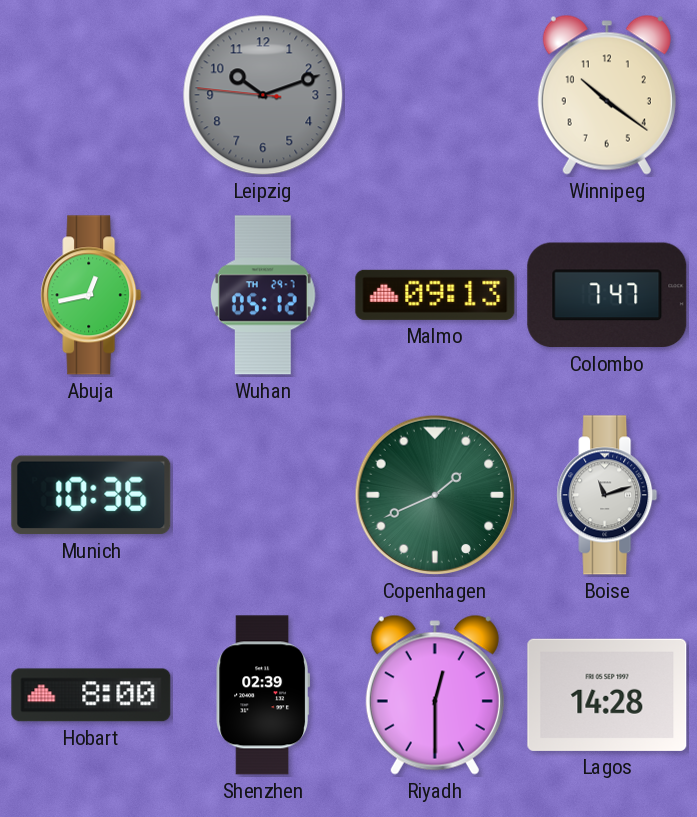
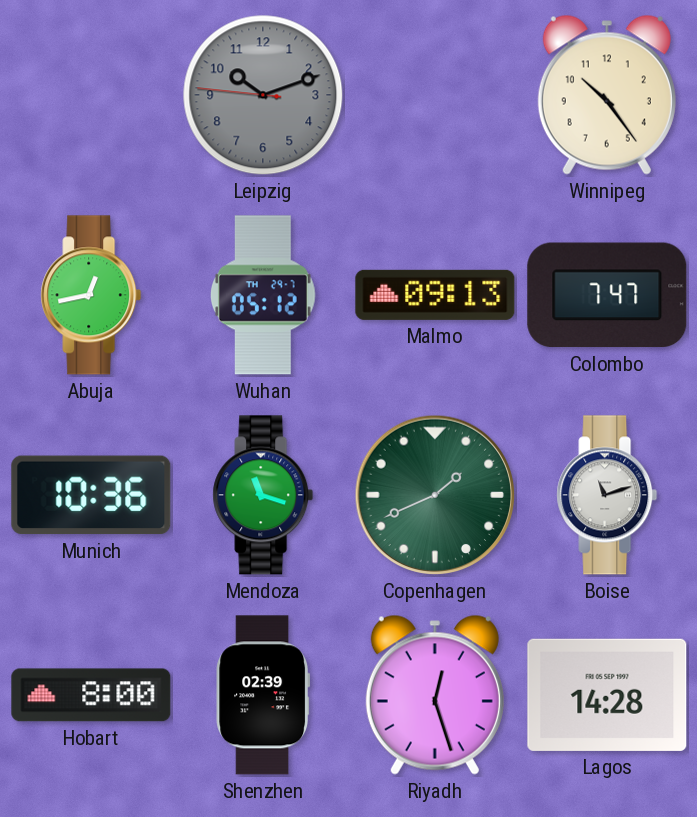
Winnipeg: 10:21 -> 10:24 (607, 95)
Mendoza: none -> 11:18 (263, 495)
Riyadh: 12:30 -> 12:27 (435, 695)
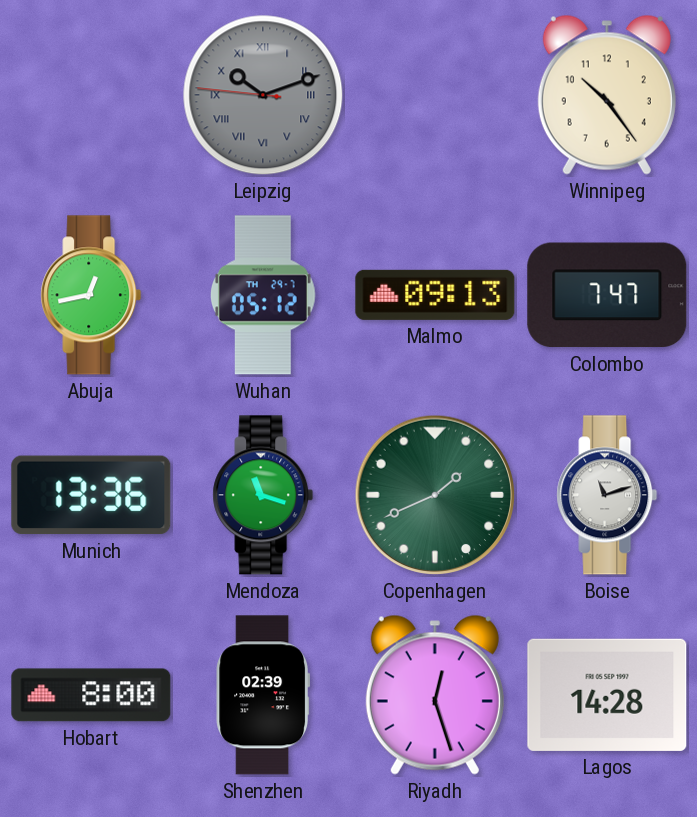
Leipzig numerals: Arabic -> Roman (263, 95)
Munich: 10:36 -> 13:36 (91, 495)
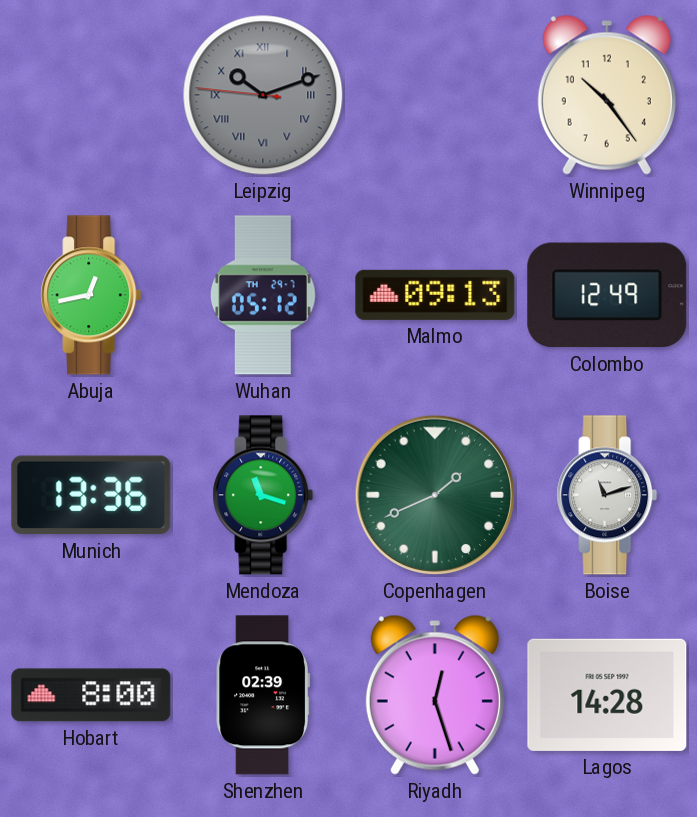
Colombo: 7:47 -> 12:49 (607, 295)
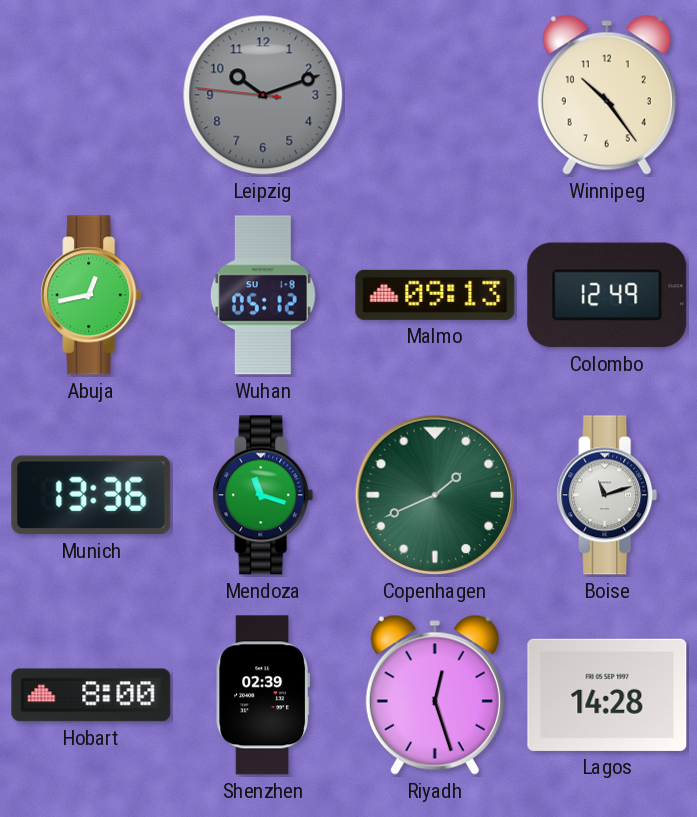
Leipzig numerals: Roman -> Arabic (263, 95)
Wuhan date: TH 29-7 -> SU 1-8 (263, 295)
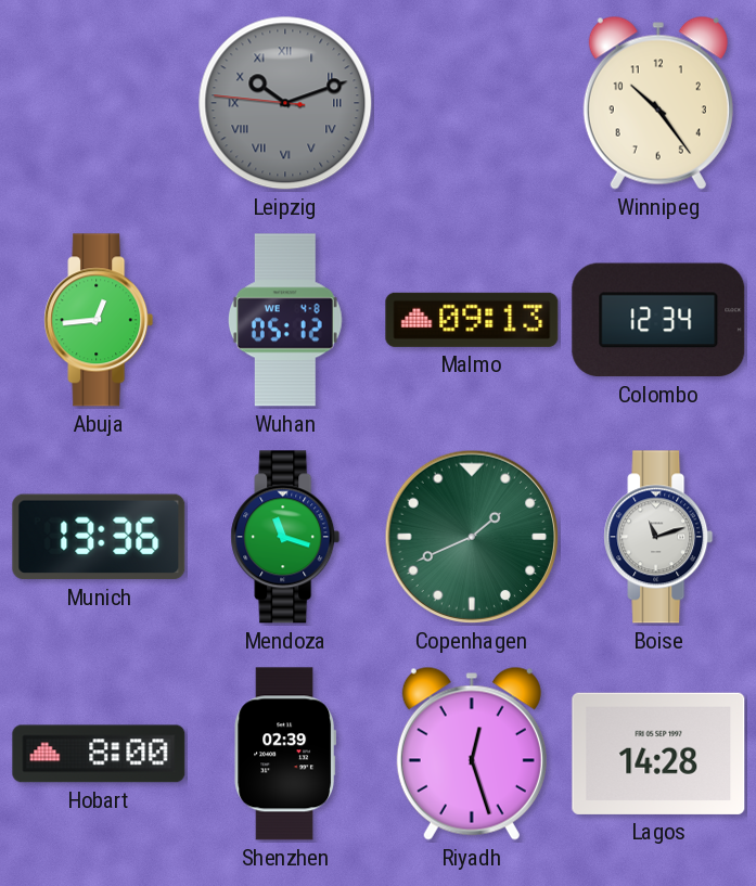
Leipzig numerals: Arabic -> Roman (285, 103)
Abuja: 12:43 -> 12:44 (99, 320)
Wuhan date: SU 1-8 -> WE 4-8 (285, 320)
Colombo: 12:49 -> 12:34 (658, 320)
